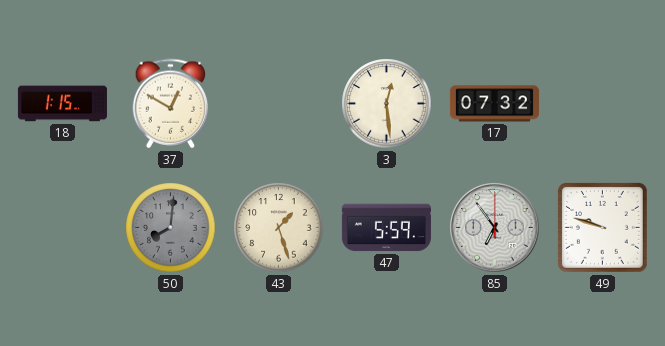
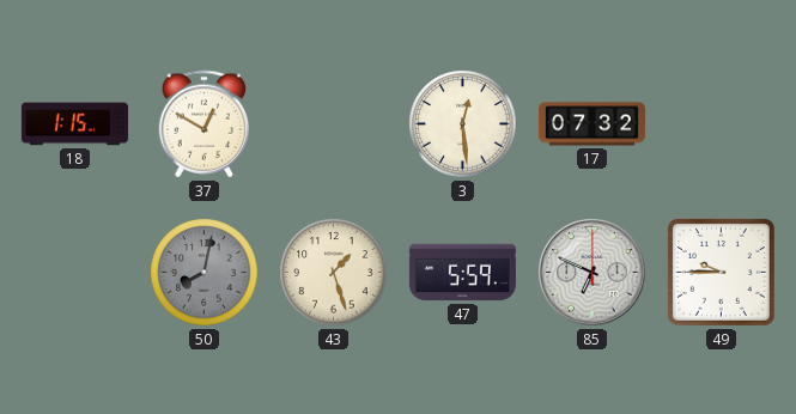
50: 8:01 -> 8:02 (205, 273)
85: 6:54 -> 6:49 (593, 273)
49: 9:48 -> 9:45 (721, 272)
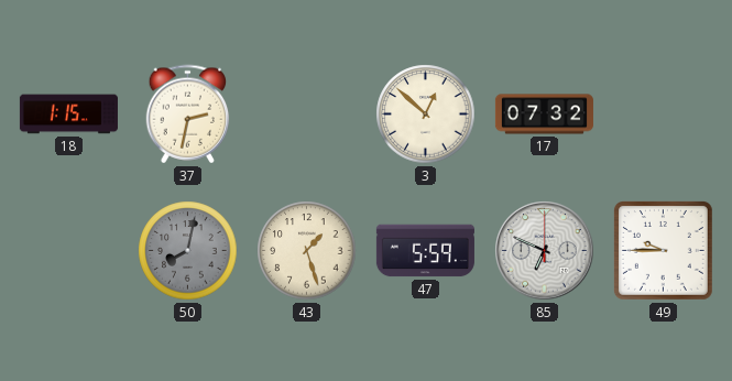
37: 12:50 -> 2:32 (188, 115)
3: 12:29 -> 12:52 (426, 115)
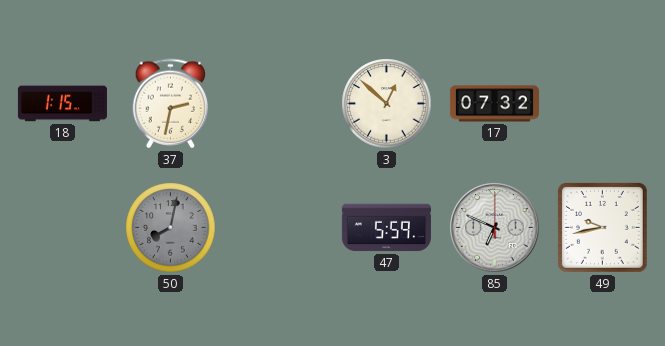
43: 1:27 -> none (307, 251)
49: 9:45 -> 9:43 (602, 227)
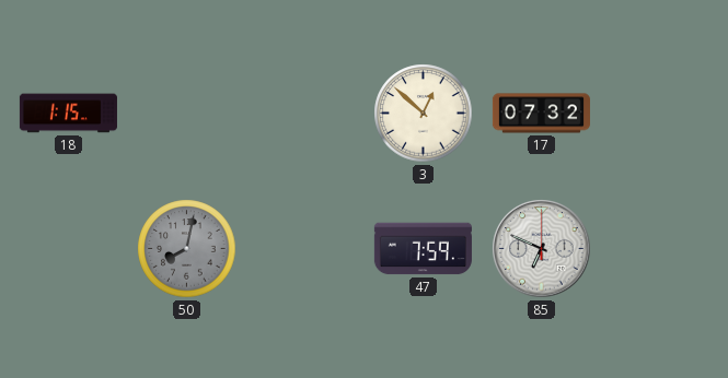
37: 2:32 -> none (171, 104)
47: 5:59 -> 7:59 (423, 249)
49: 9:43 -> none (602, 227)
